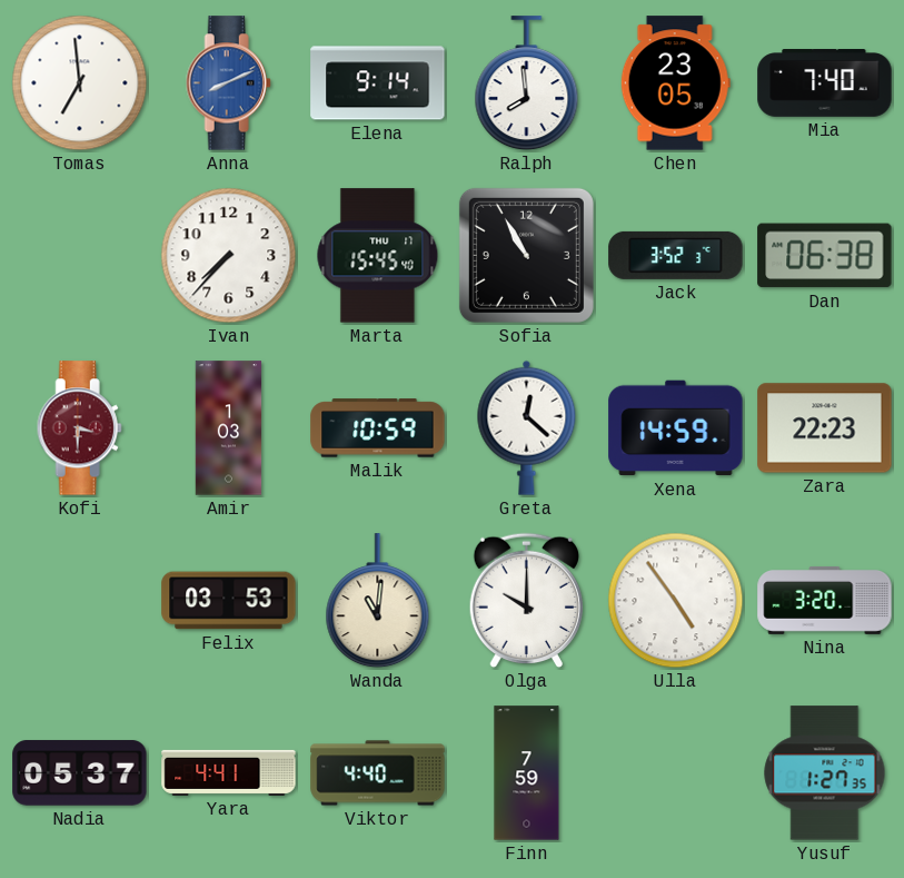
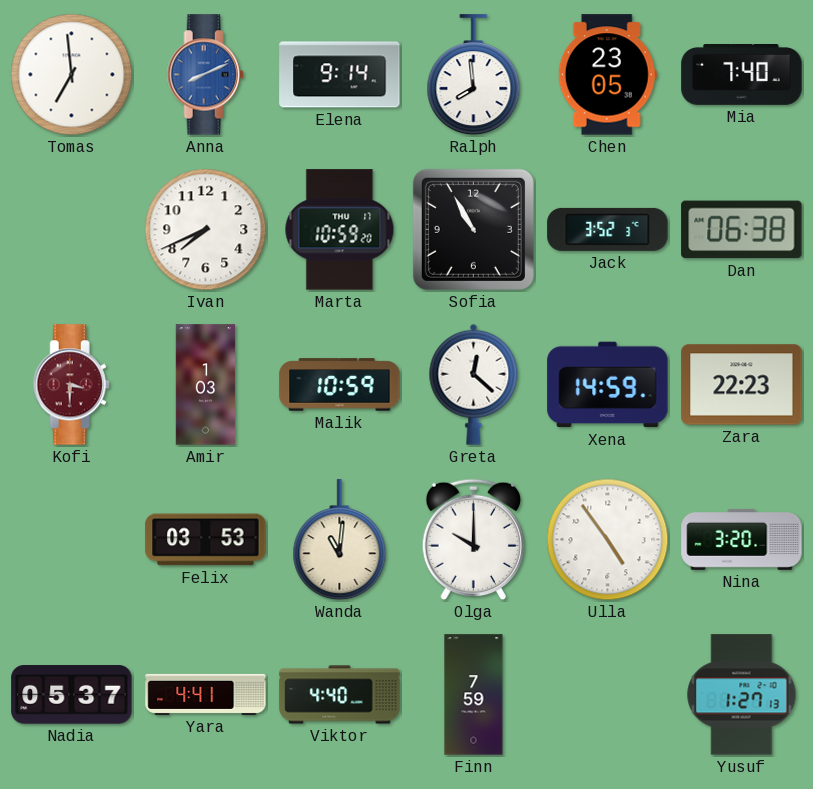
Ivan: 7:37 -> 7:41 (206, 230)
Marta: 15:45 -> 10:59 (340, 230)
Yusuf: 1:27:35 -> 1:27:13 (742, 695)
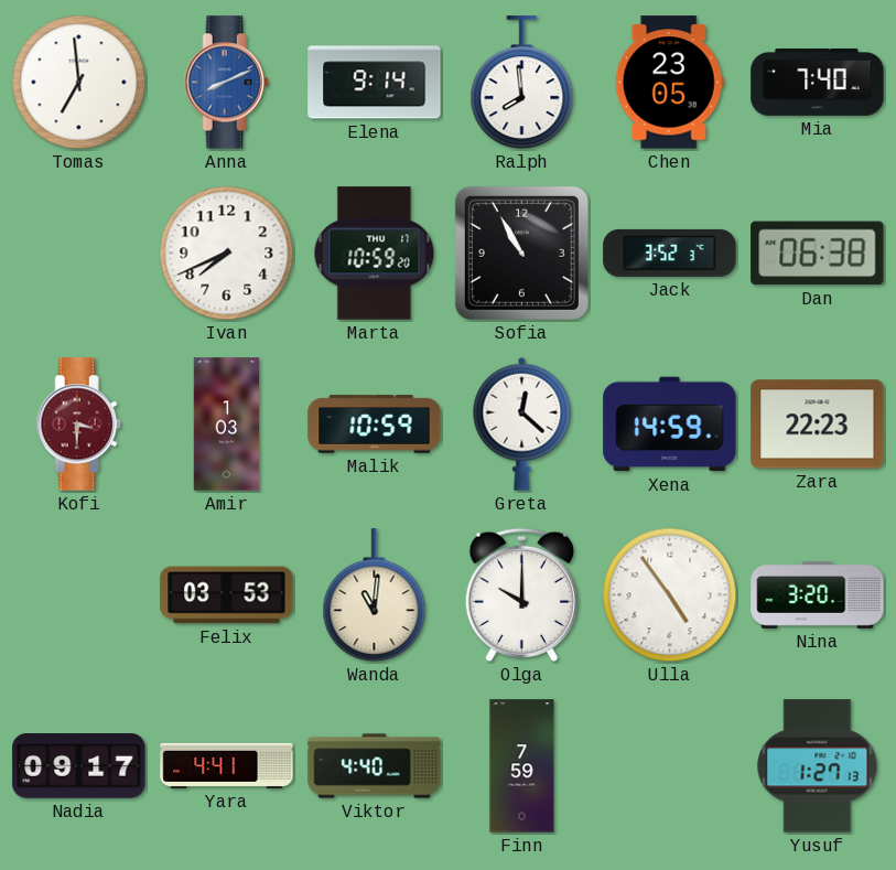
Nadia: 05:37 -> 09:17 (79, 766)
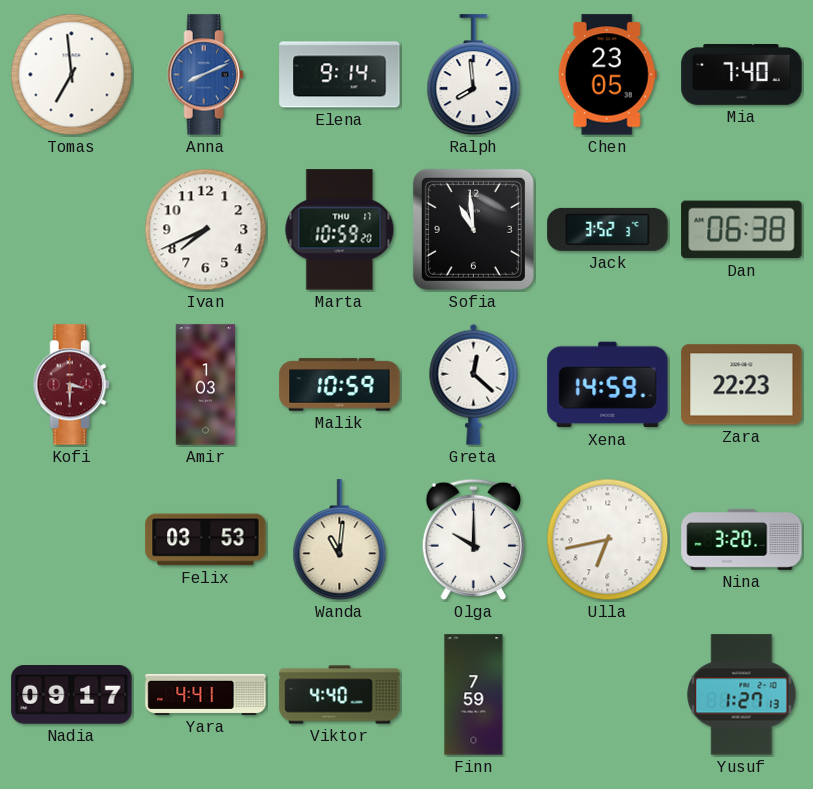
Sofia: 10:55 -> 10:59 (473, 229)
Ulla: 4:54 -> 6:43 (608, 540)
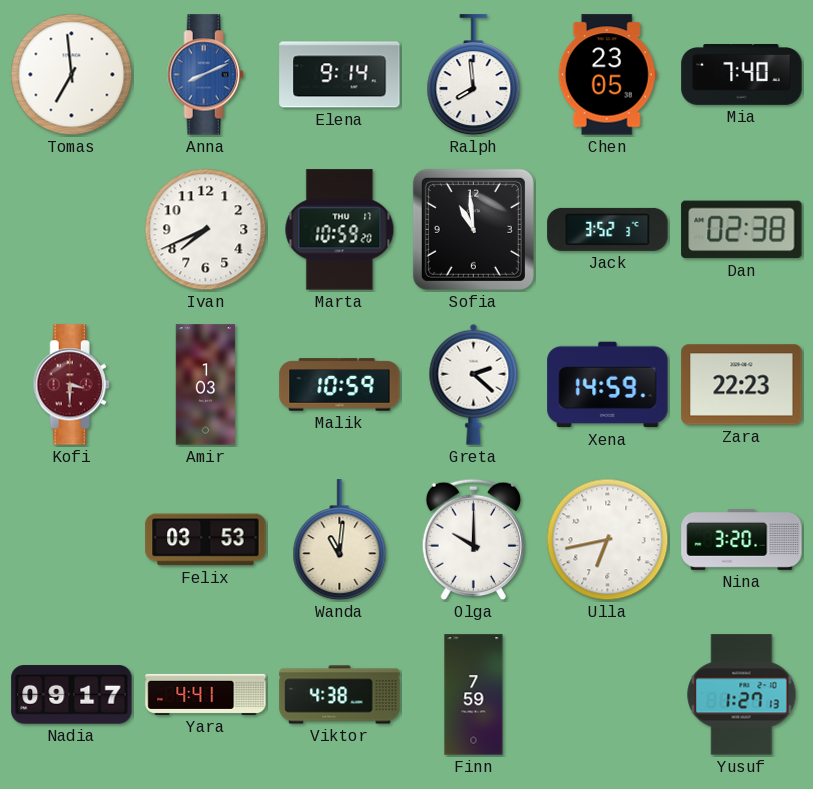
Dan: 06:38 -> 02:38 (742, 230)
Greta: 12:22 -> 2:22 (474, 384)
Viktor: 4:40 -> 4:38 (340, 695)
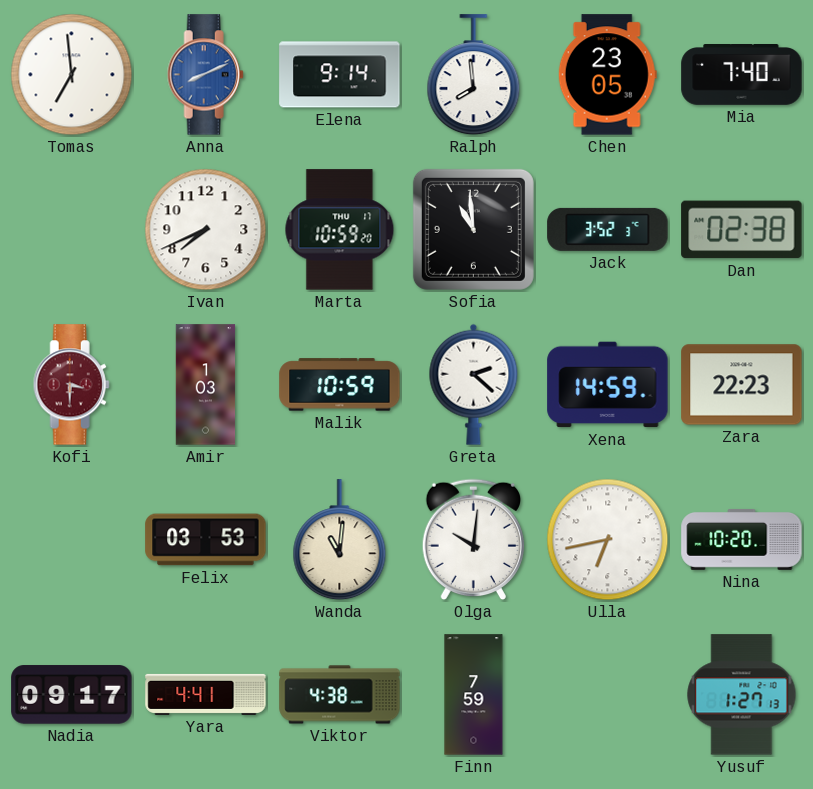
Olga: 10:00 -> 10:01 (473, 540)
Nina: 3:20 -> 10:20 (742, 539)
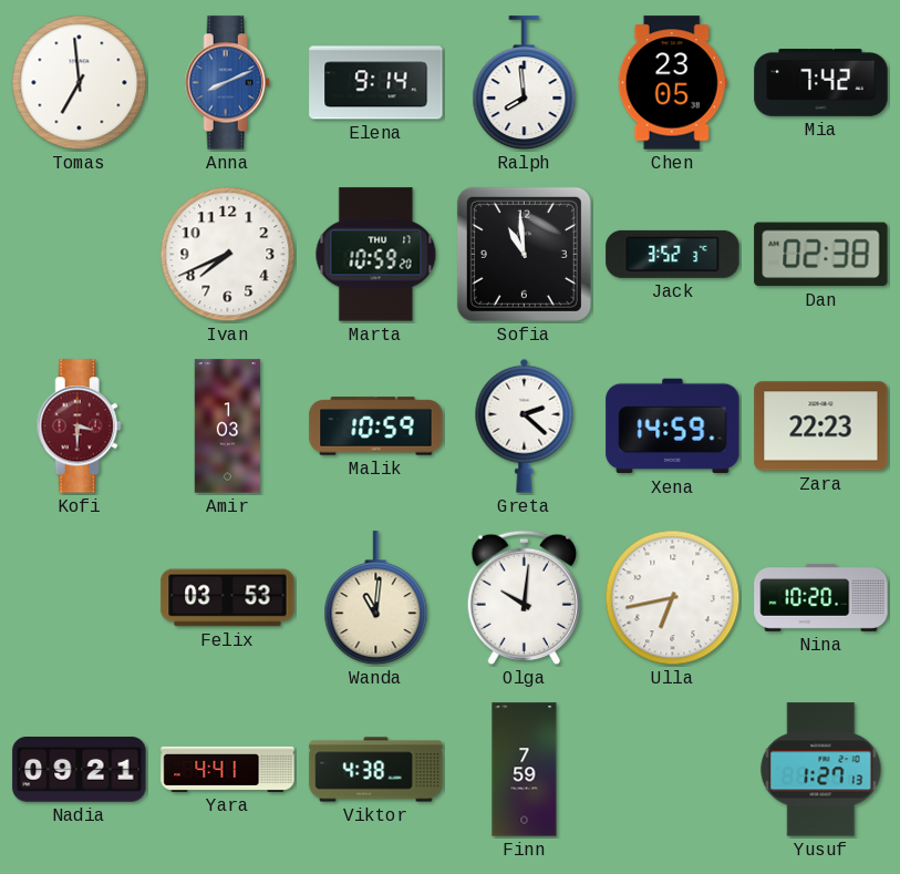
Mia: 7:40 -> 7:42 (821, 83)
Nadia: 09:17 -> 09:21 (80, 770)
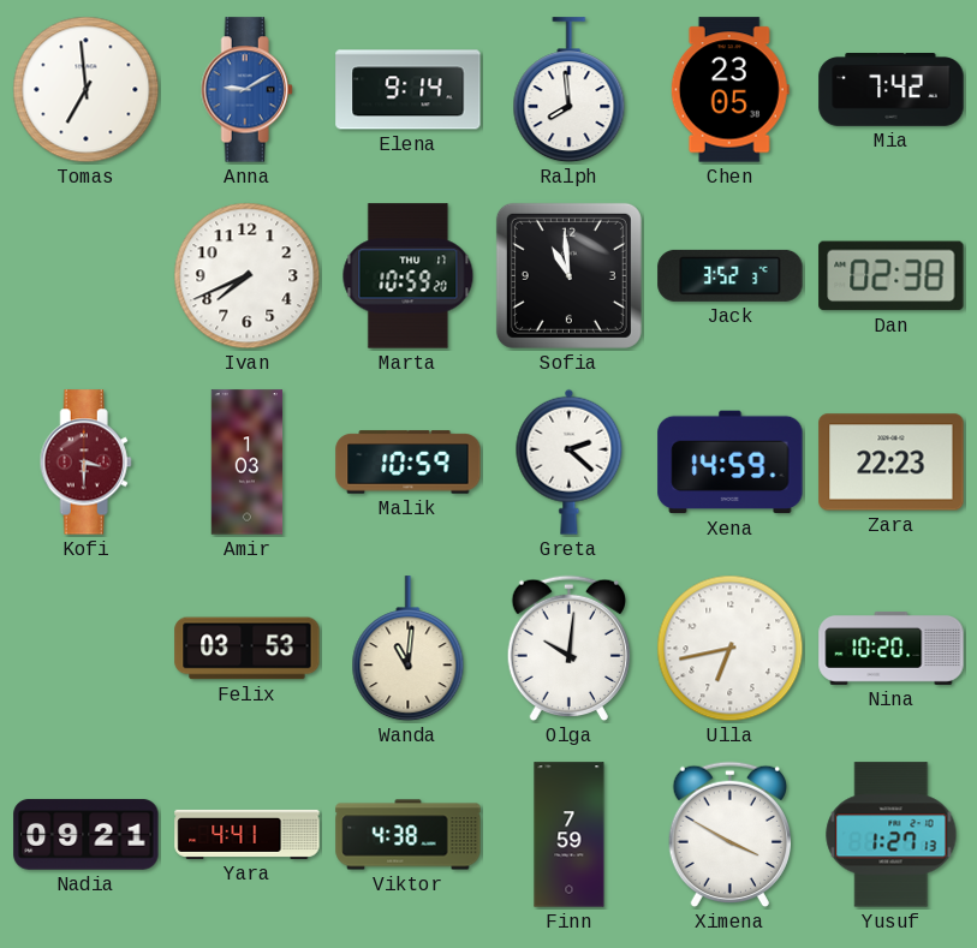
Anna: 8:11 -> 9:10 (246, 90)
Ximena: none -> 3:50 (729, 835)
